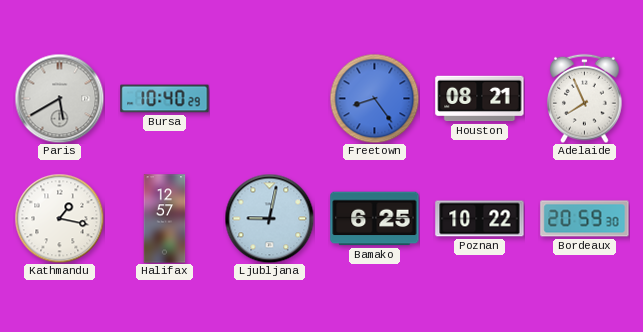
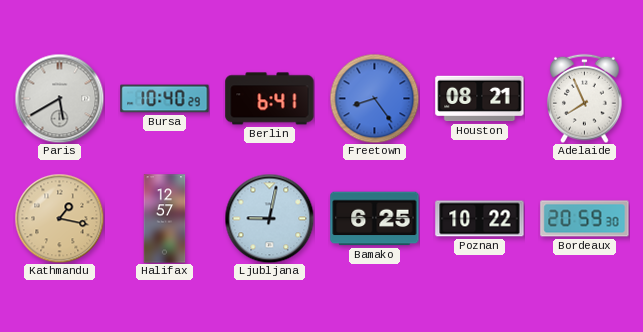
Berlin: none -> 6:41 (270, 99)
Kathmandu dial: white -> champagne (59, 218)
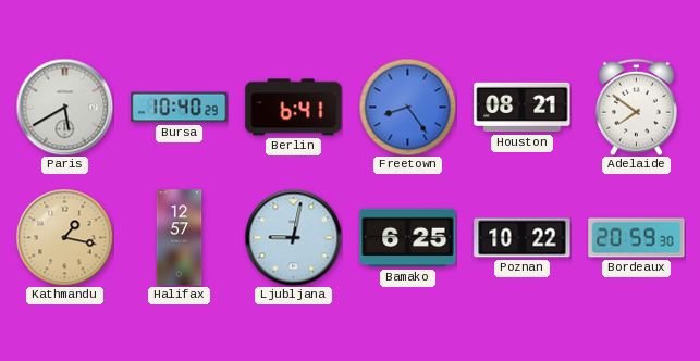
Adelaide: 7:56 -> 7:51 (637, 107)
